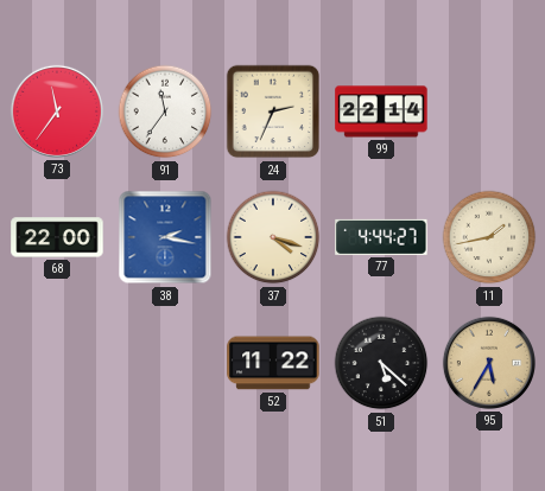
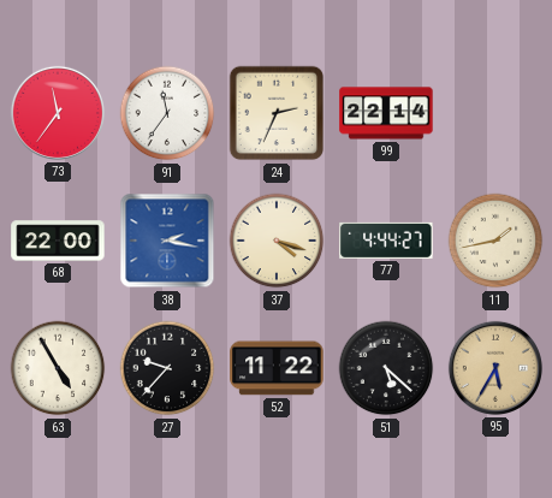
63: none -> 4:55 (58, 368)
27: none -> 9:37 (167, 368)
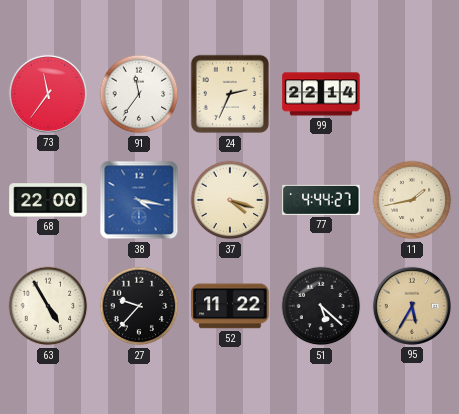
38: 2:17 -> 4:17 (139, 200)
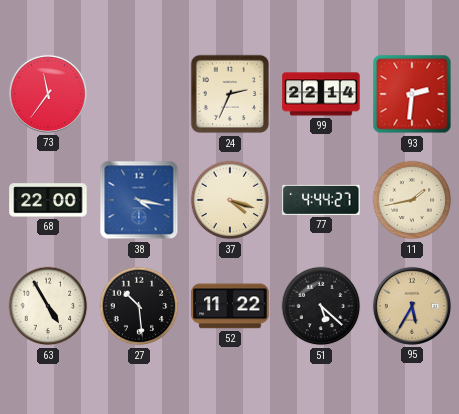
91: 11:36 -> none (139, 94)
93: none -> 2:31 (412, 94)
27: 9:37 -> 10:29 (139, 306)
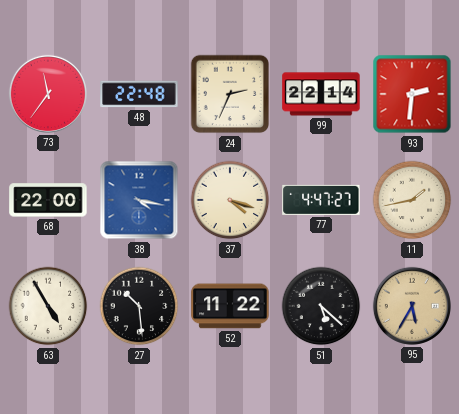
48: none -> 22:48 (139, 94)
77: 4:44 -> 4:47 (321, 200)
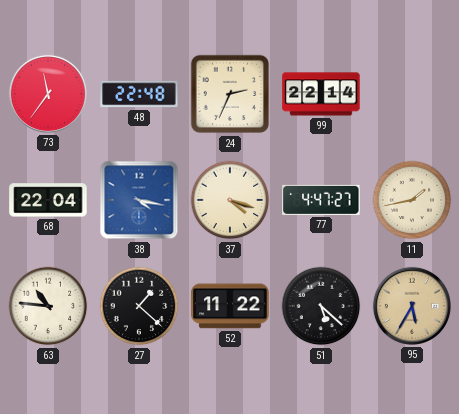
93: 2:31 -> none (412, 94)
68: 22:00 -> 22:04 (48, 200)
63: 4:55 -> 10:46 (48, 306)
27: 10:29 -> 1:22 (139, 306)
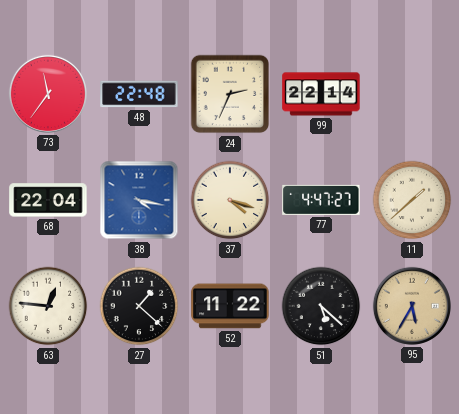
11: 1:43 -> 1:38 (412, 200)
63: 10:46 -> 12:46 (48, 306)
